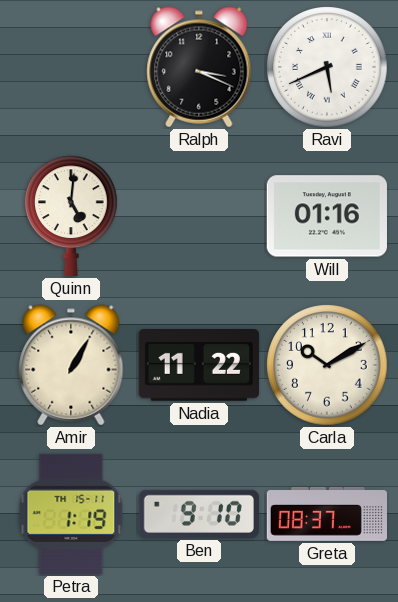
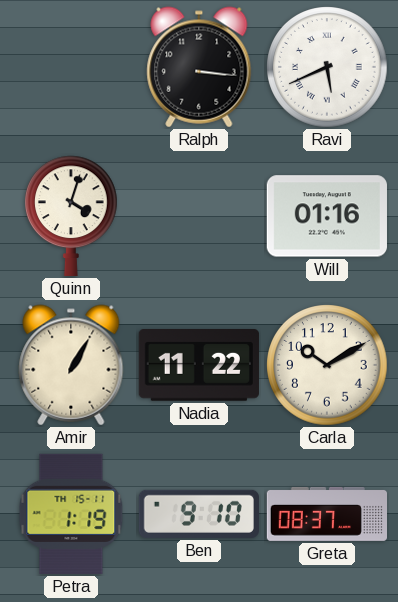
Ralph: 3:19 -> 3:16 (199, 67)
Quinn: 5:01 -> 4:03 (72, 216)
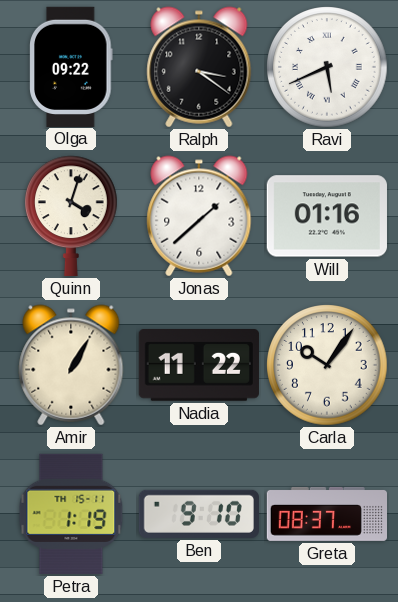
Olga: none -> 09:22 (71, 66)
Ralph: 3:16 -> 3:21 (199, 67)
Jonas: none -> 1:38 (199, 216)
Carla: 10:10 -> 10:06 (327, 365)
